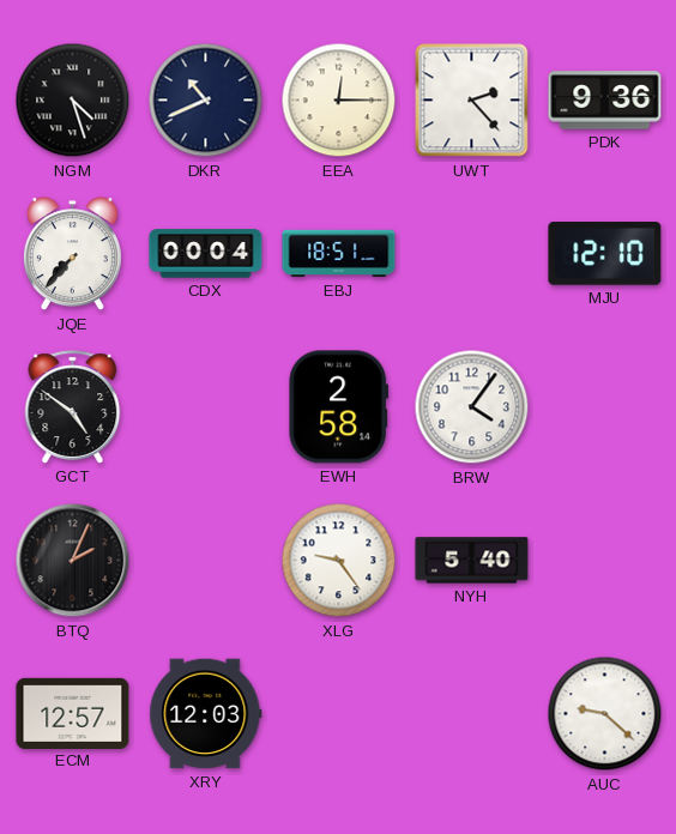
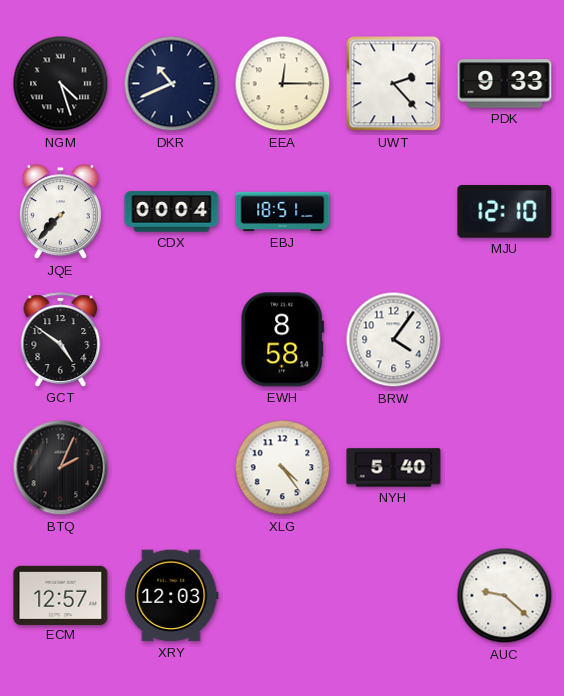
PDK: 9:36 -> 9:33 (505, 84)
EWH: 2:58 -> 8:58 (283, 340)
XLG: 9:24 -> 4:24 (283, 468)
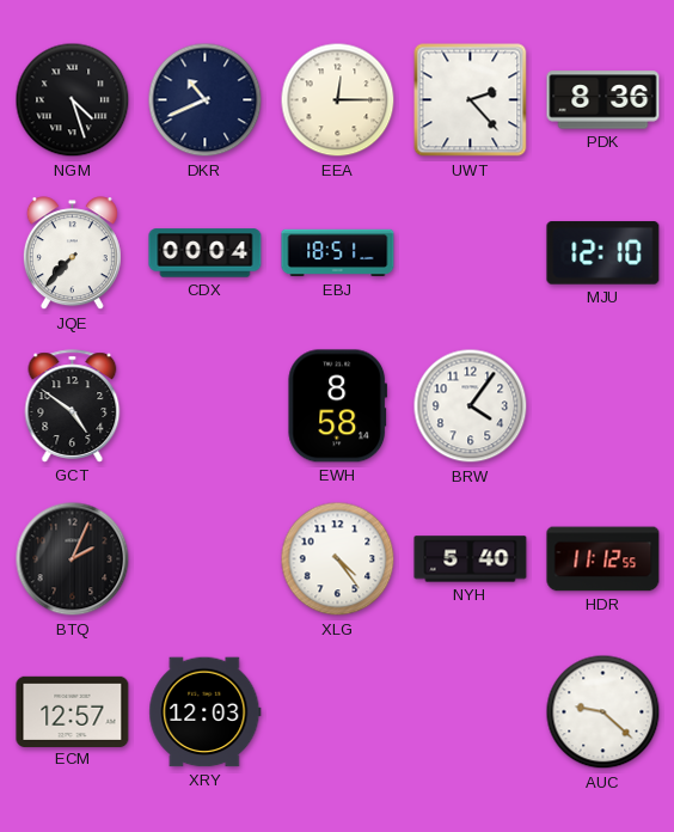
PDK: 9:33 -> 8:36 (603, 100)
HDR: none -> 11:12 (603, 559)
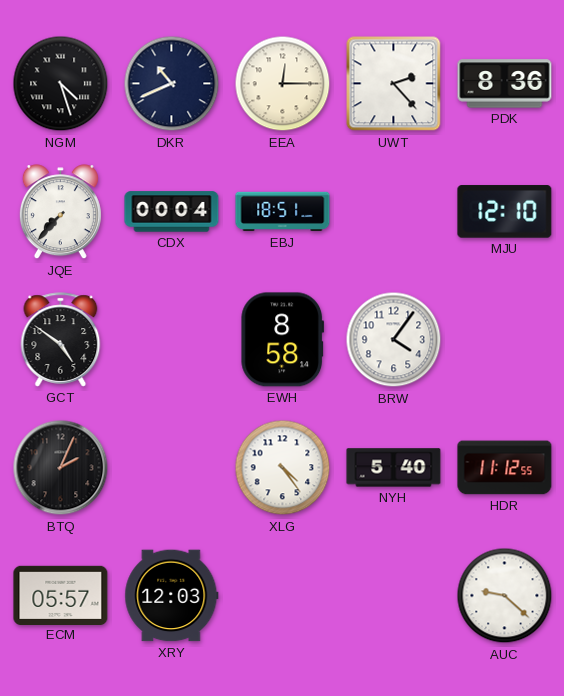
ECM: 12:57 -> 05:57 (61, 595)
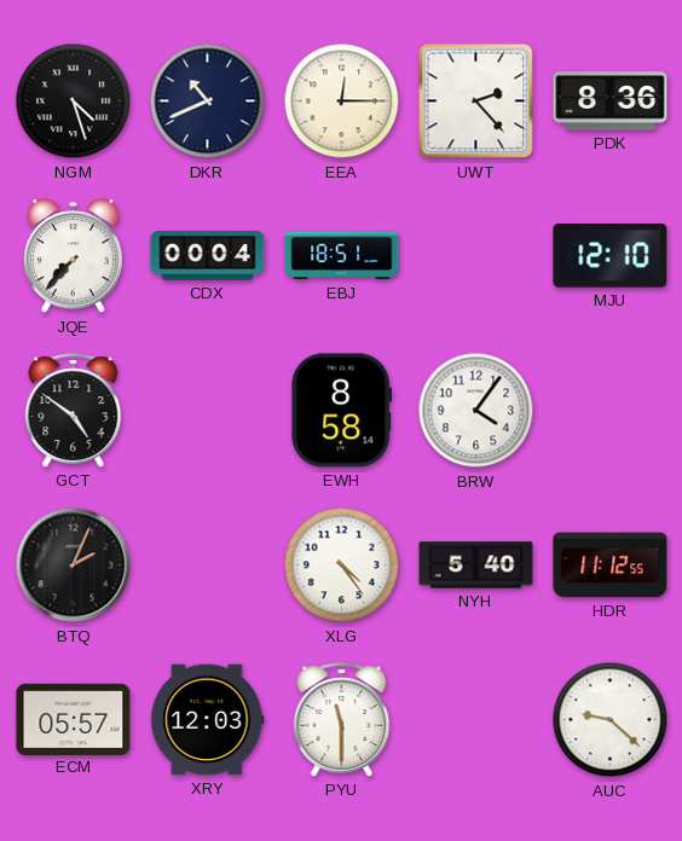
PYU: none -> 11:30 (342, 720)
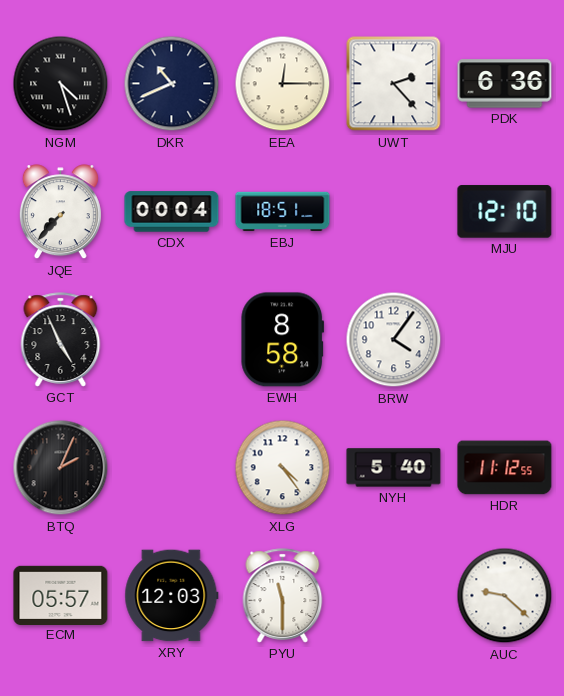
PDK: 8:36 -> 6:36 (505, 84)
GCT: 4:51 -> 4:56 (61, 340)
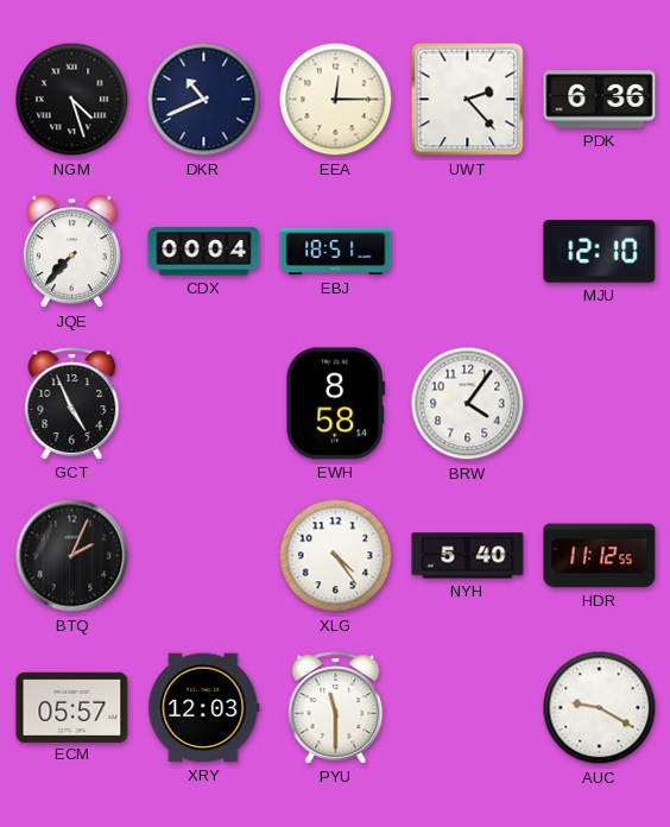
AUC: 9:22 -> 9:20 (600, 708)
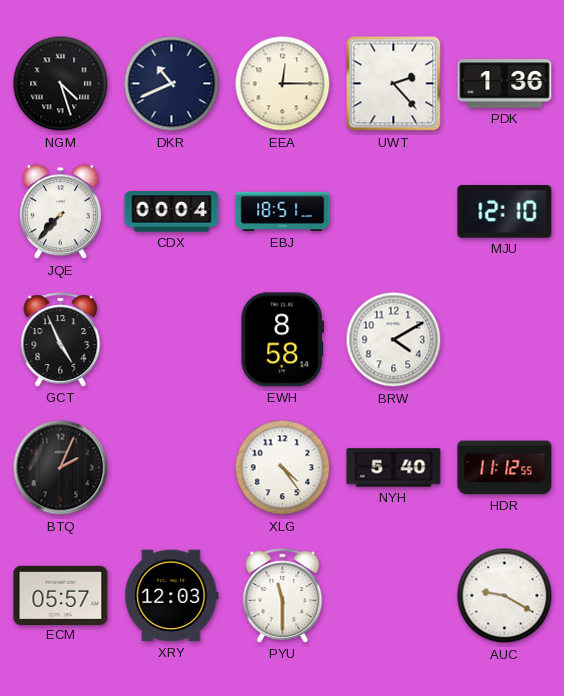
PDK: 6:36 -> 1:36 (505, 84)
BRW: 4:06 -> 4:10 (394, 340)
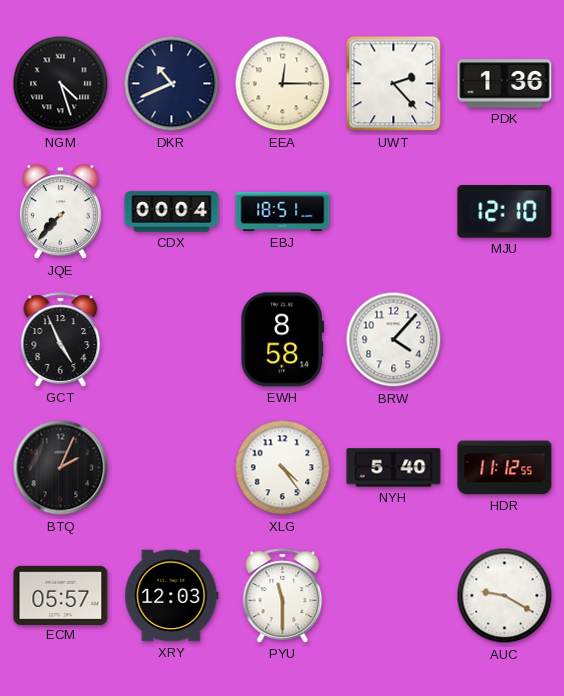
BRW: 4:10 -> 4:07 (394, 340)
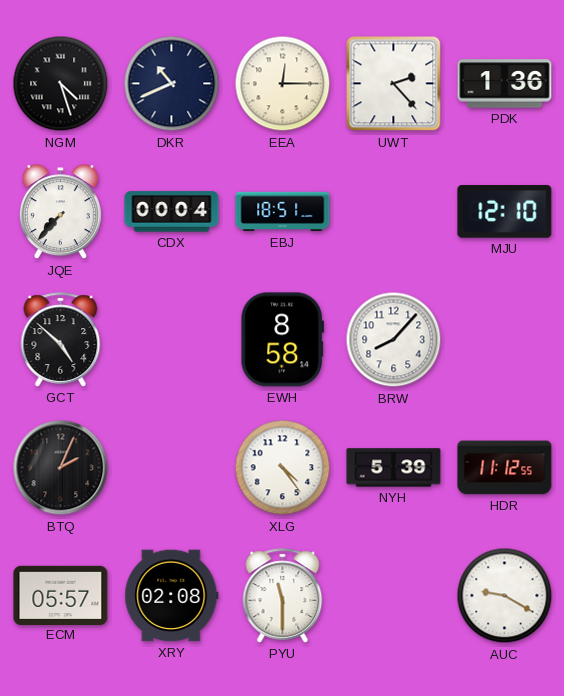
GCT: 4:56 -> 4:52 (61, 340)
BRW: 4:07 -> 8:07 (394, 340)
NYH: 5:40 -> 5:39 (394, 468)
XRY: 12:03 -> 02:08 (172, 596)
